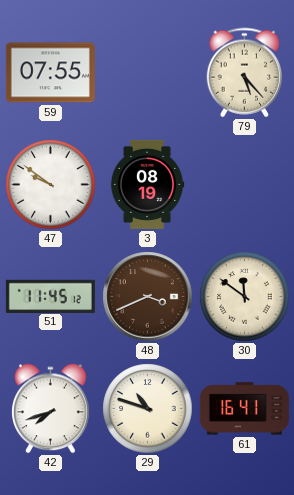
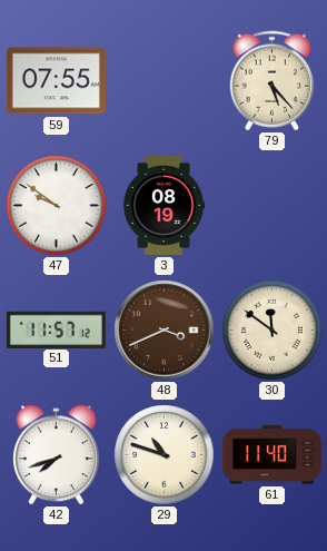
51: 11:45 -> 11:57 (56, 329)
61: 16:41 -> 11:40 (271, 455)
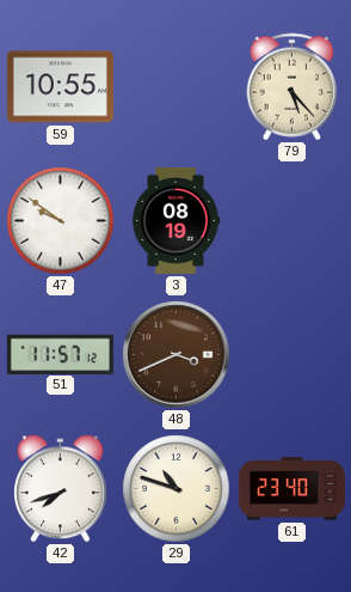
59: 07:55 -> 10:55 (60, 87)
30: 11:51 -> none (272, 331)
61: 11:40 -> 23:40 (291, 489)
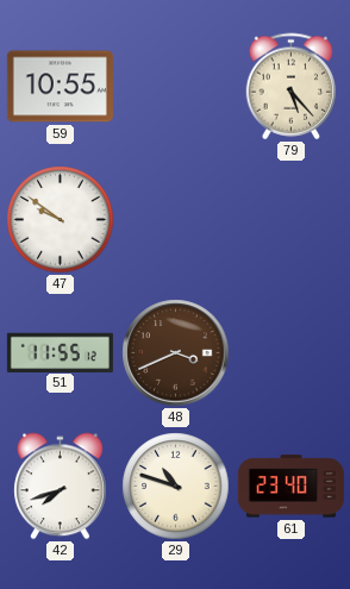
3: 08:19 -> none (176, 220)
51: 11:57 -> 11:55 (60, 352)
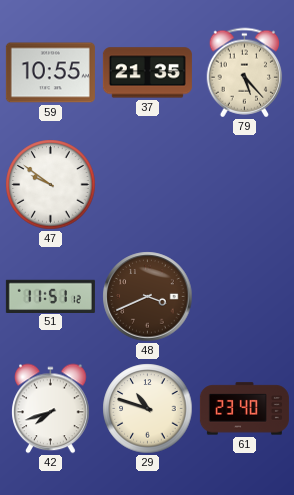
37: none -> 21:35 (147, 73)
51: 11:55 -> 11:51 (50, 296)
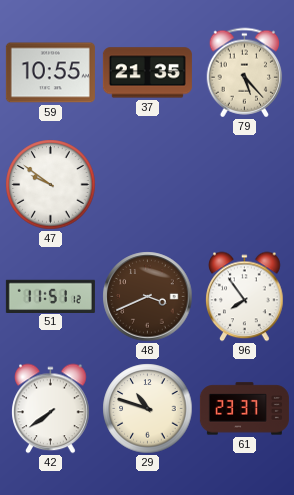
96: none -> 7:54 (245, 297)
42: 7:42 -> 7:39 (51, 409)
61: 23:40 -> 23:37 (244, 409)
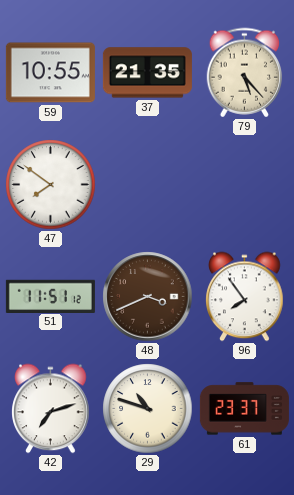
47: 9:51 -> 7:51 (51, 185)
42: 7:39 -> 7:12 (51, 409)
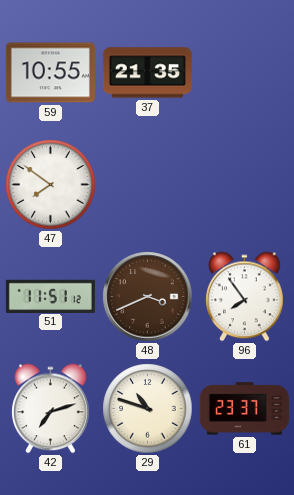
79: 5:23 -> none (245, 73)
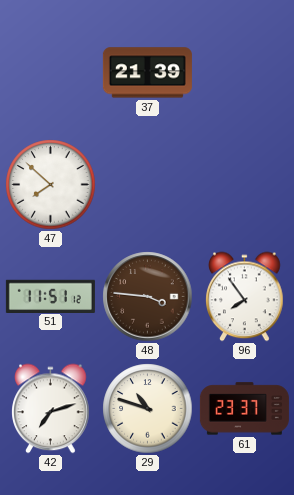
59: 10:55 -> none (50, 73)
37: 21:35 -> 21:39 (147, 73)
47: 7:51 -> 7:52 (51, 185)
48: 3:41 -> 3:46 (148, 297)
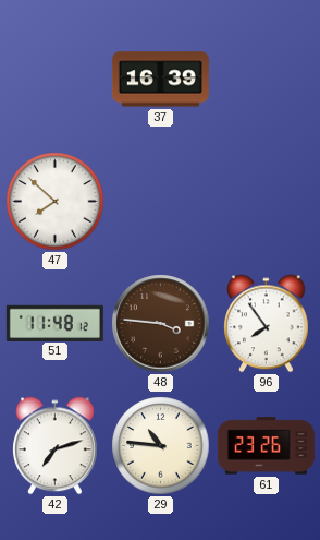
37: 21:39 -> 16:39 (160, 80)
51: 11:51 -> 11:48 (54, 323)
29: 10:48 -> 10:46 (161, 446)
61: 23:37 -> 23:26 (266, 446)
